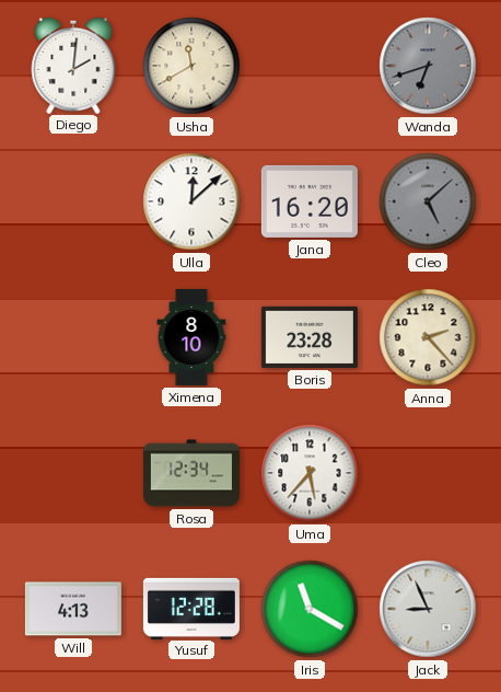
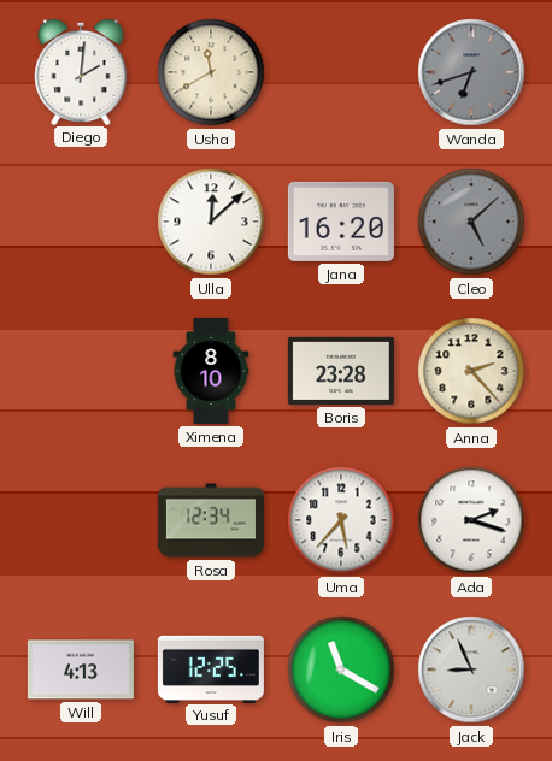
Ada: none -> 2:18 (471, 520)
Yusuf: 12:28 -> 12:25 (211, 668)
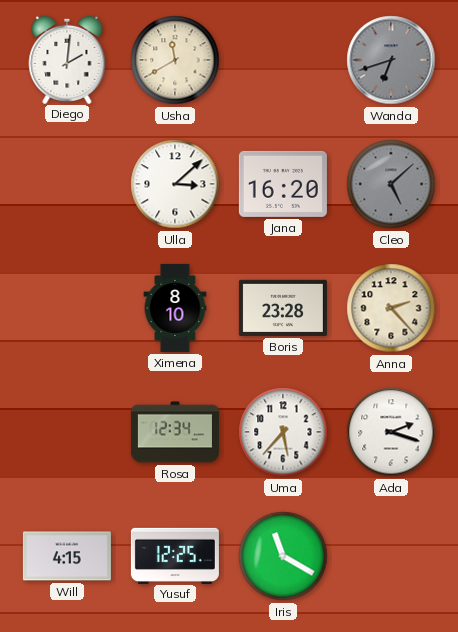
Ulla: 12:08 -> 3:08 (175, 184)
Will: 4:13 -> 4:15 (67, 556)
Jack: 8:56 -> none (471, 669)
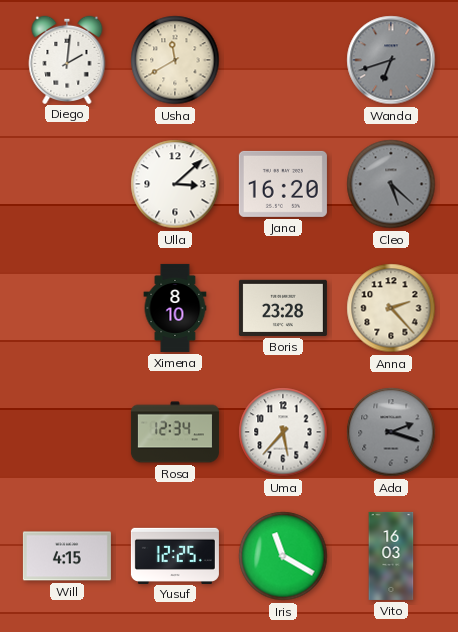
Cleo: 5:08 -> 5:22 (391, 184)
Ada dial: white -> grey (391, 432)
Vito: none -> 16:03 (391, 556)
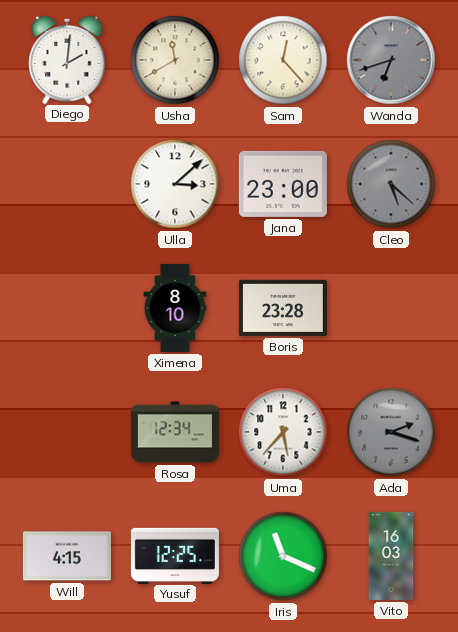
Sam: none -> 12:23 (283, 60)
Jana: 16:20 -> 23:00 (283, 184)
Anna: 2:23 -> none (391, 308)
Iris: 11:20 -> 11:19 (283, 556)
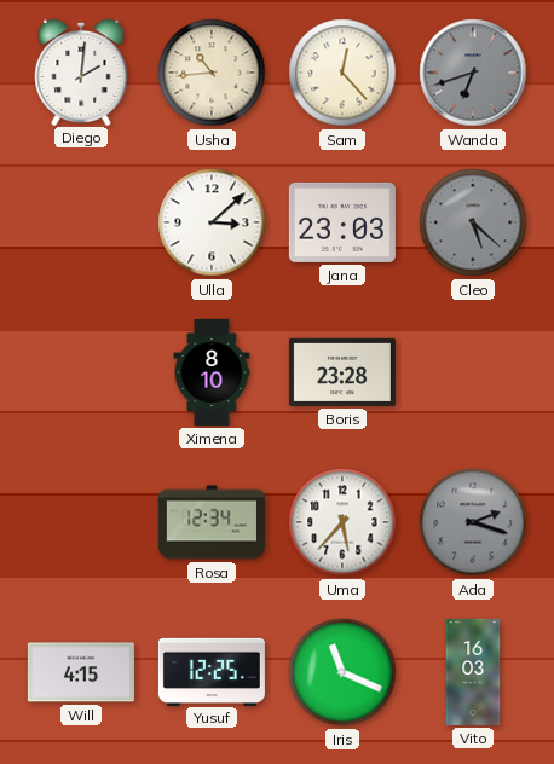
Usha: 11:40 -> 10:44 (212, 73)
Jana: 23:00 -> 23:03 (342, 222)
